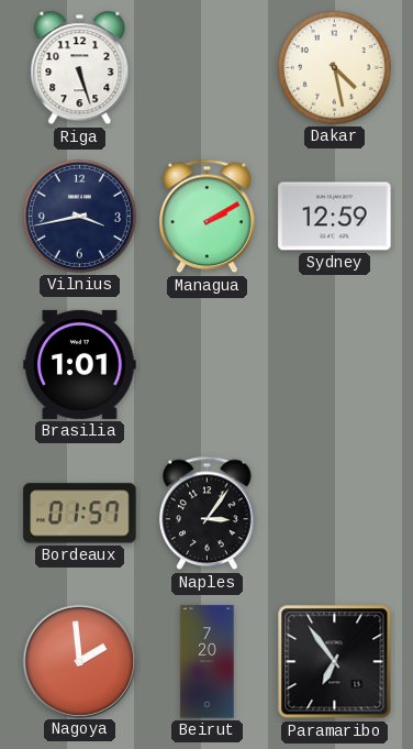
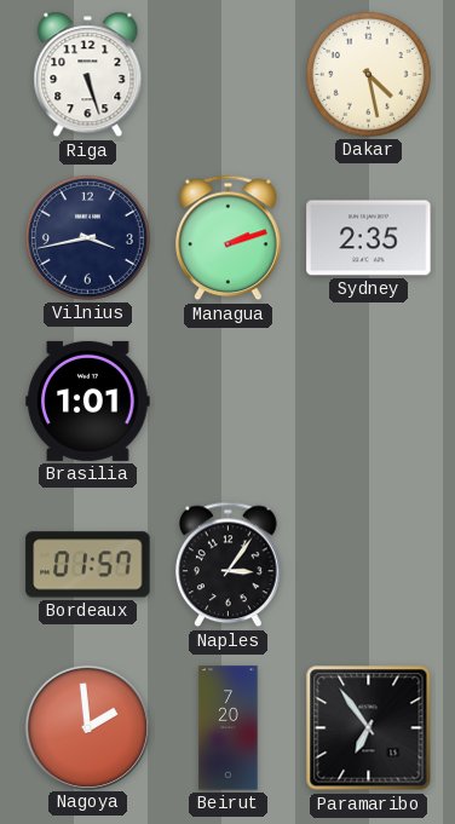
Managua: 2:10 -> 2:12 (229, 238)
Sydney: 12:59 -> 2:35 (369, 238)
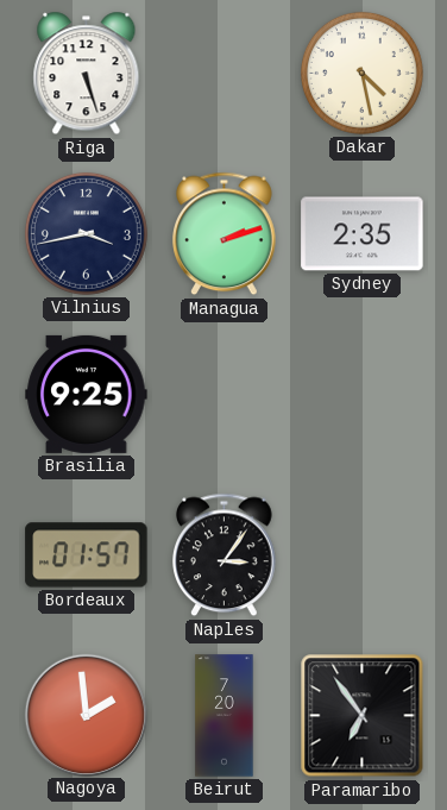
Brasilia: 1:01 -> 9:25 (87, 394)
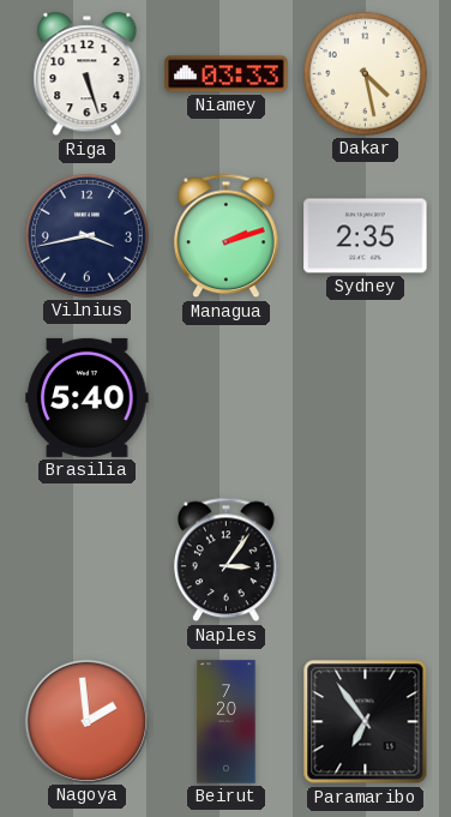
Niamey: none -> 03:33 (227, 74)
Brasilia: 9:25 -> 5:40 (88, 397)
Bordeaux: 01:57 -> none (87, 555)
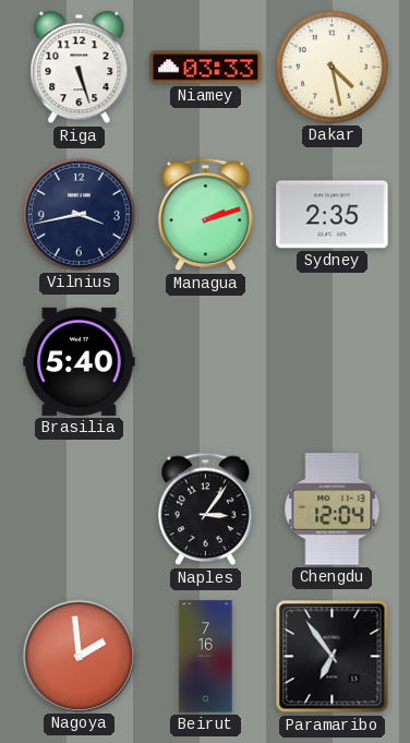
Chengdu: none -> 12:04 (333, 510)
Beirut: 7:20 -> 7:16 (206, 657)
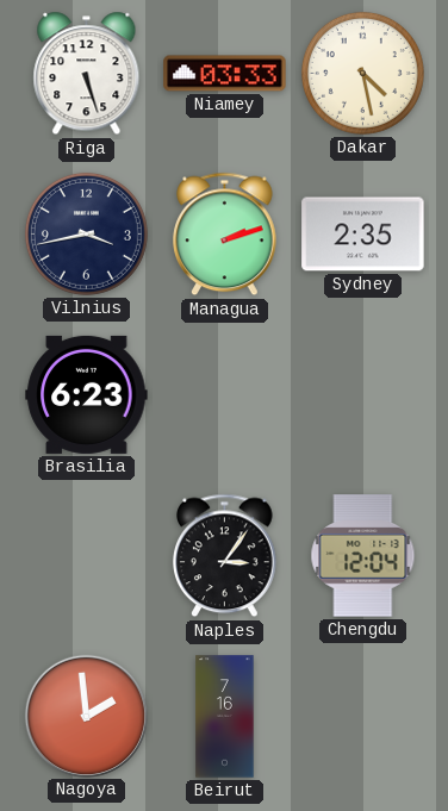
Brasilia: 5:40 -> 6:23 (87, 394)
Paramaribo: 6:54 -> none (333, 657)
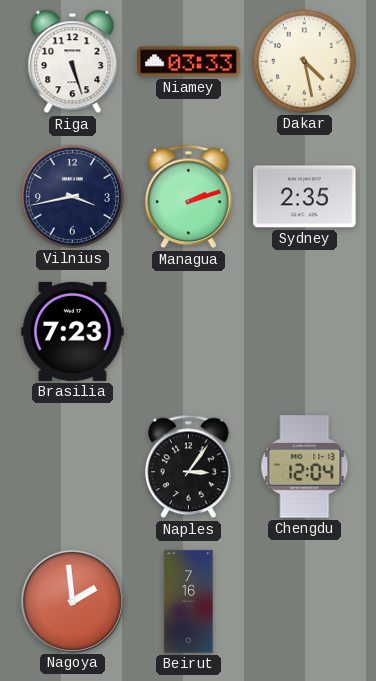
Brasilia: 6:23 -> 7:23 (73, 331)
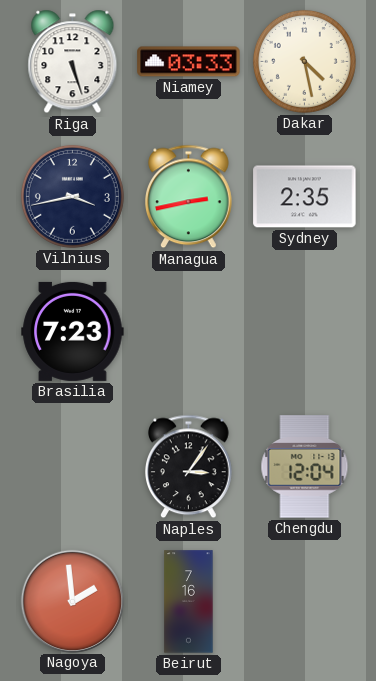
Managua: 2:12 -> 2:43 (189, 197)
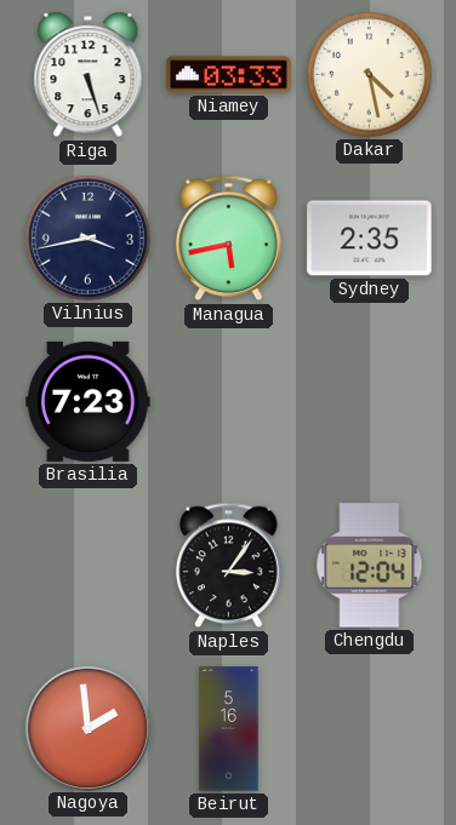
Managua: 2:43 -> 5:43 (229, 239)
Beirut: 7:16 -> 5:16 (229, 729)
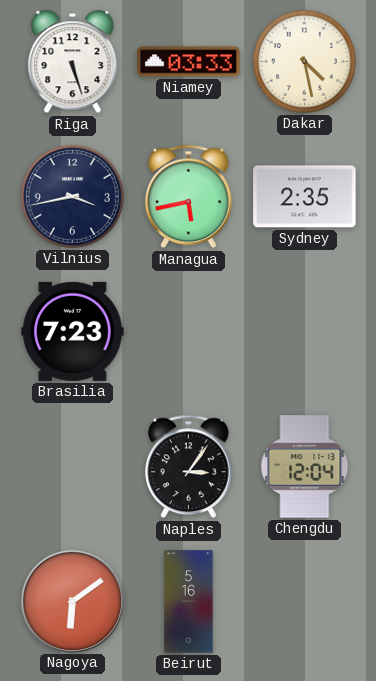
Nagoya: 1:59 -> 6:09 (72, 601)
